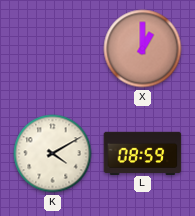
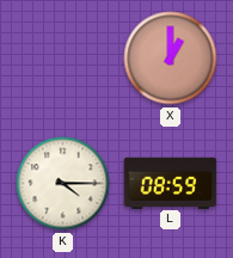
K: 4:10 -> 4:15 (63, 184)
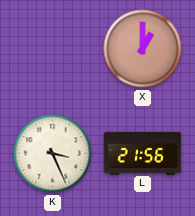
K: 4:15 -> 3:26 (53, 154)
L: 08:59 -> 21:56 (143, 153)
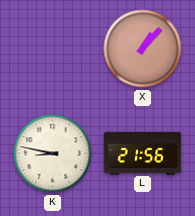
X: 1:00 -> 1:07 (143, 49)
K: 3:26 -> 8:47 (53, 154)
